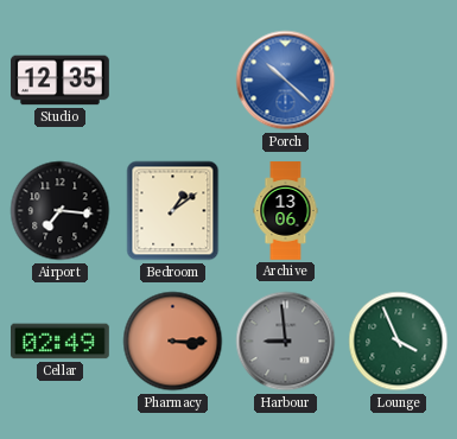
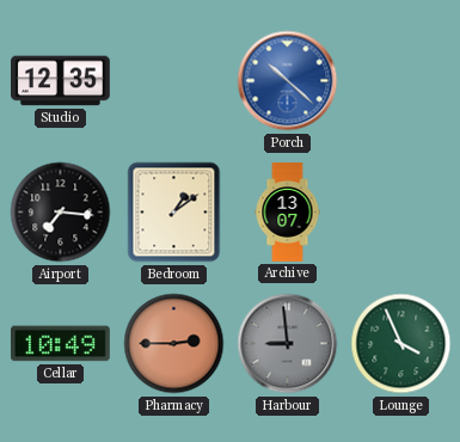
Archive: 13:06 -> 13:07 (288, 213)
Cellar: 02:49 -> 10:49 (61, 344)
Pharmacy: 3:15 -> 2:45 (174, 344)
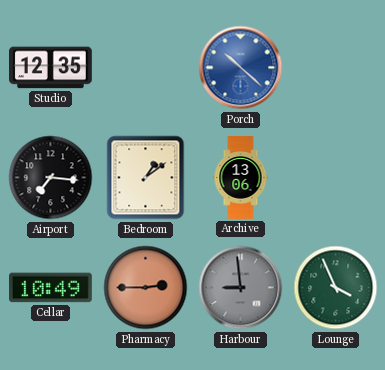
Archive: 13:07 -> 13:06 (241, 178)
